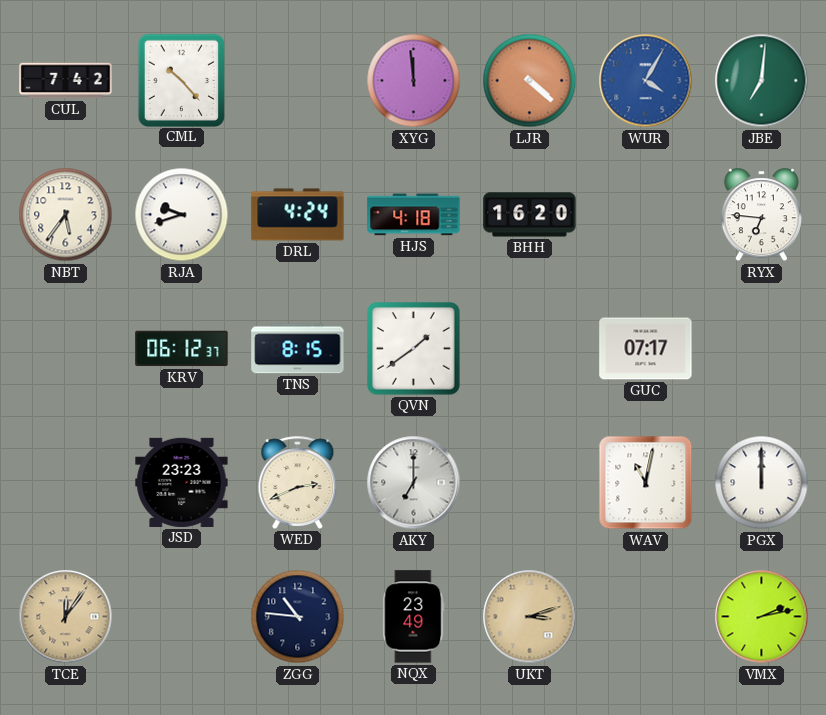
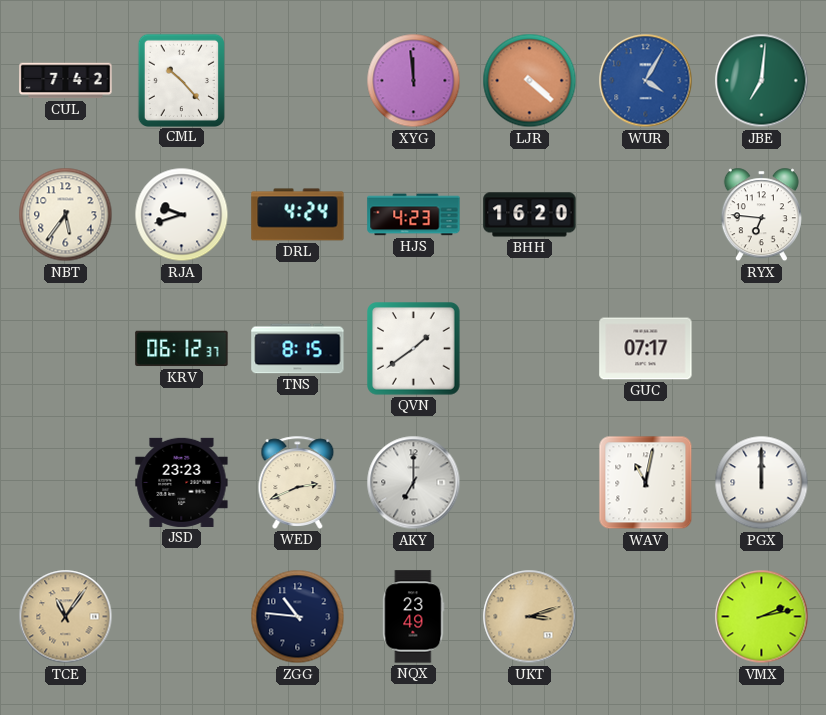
HJS: 4:18 -> 4:23 (414, 215)
TCE: 12:06 -> 11:06 (66, 617)
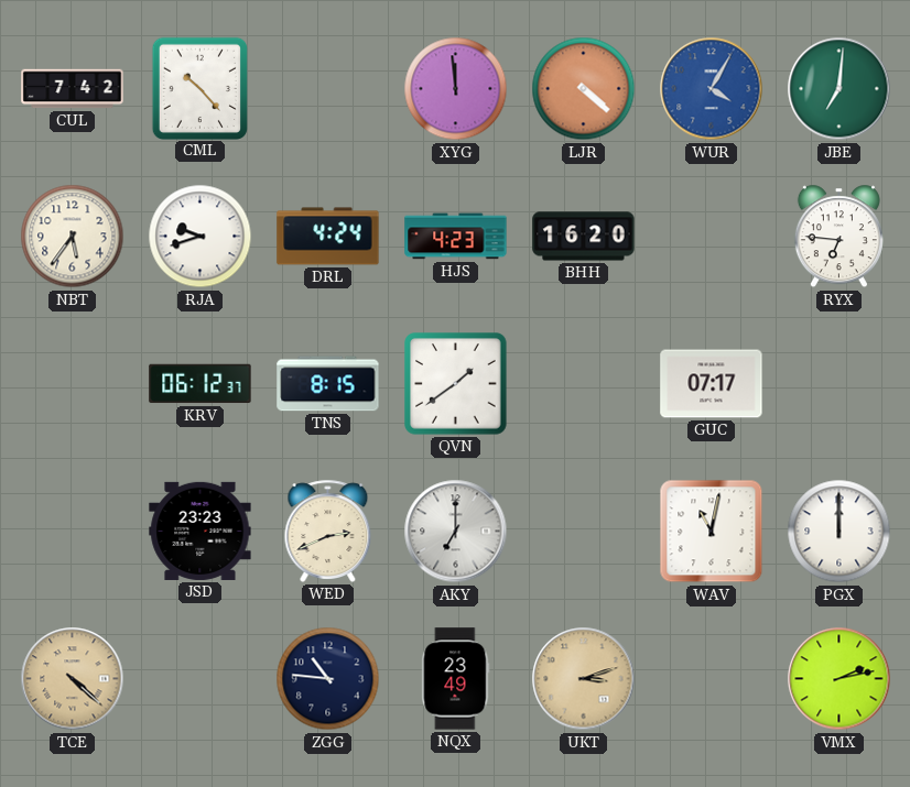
TCE: 11:06 -> 4:22 (73, 679)
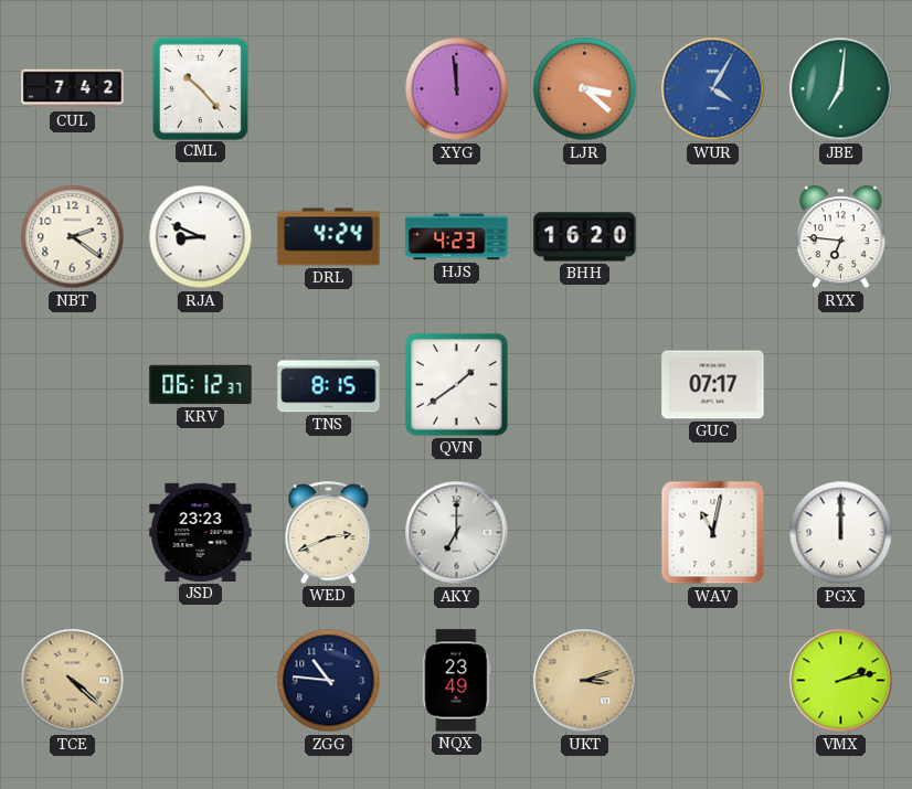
LJR: 4:22 -> 3:22 (585, 89)
NBT: 5:36 -> 2:21 (73, 237)
RJA: 9:42 -> 8:49 (201, 237)
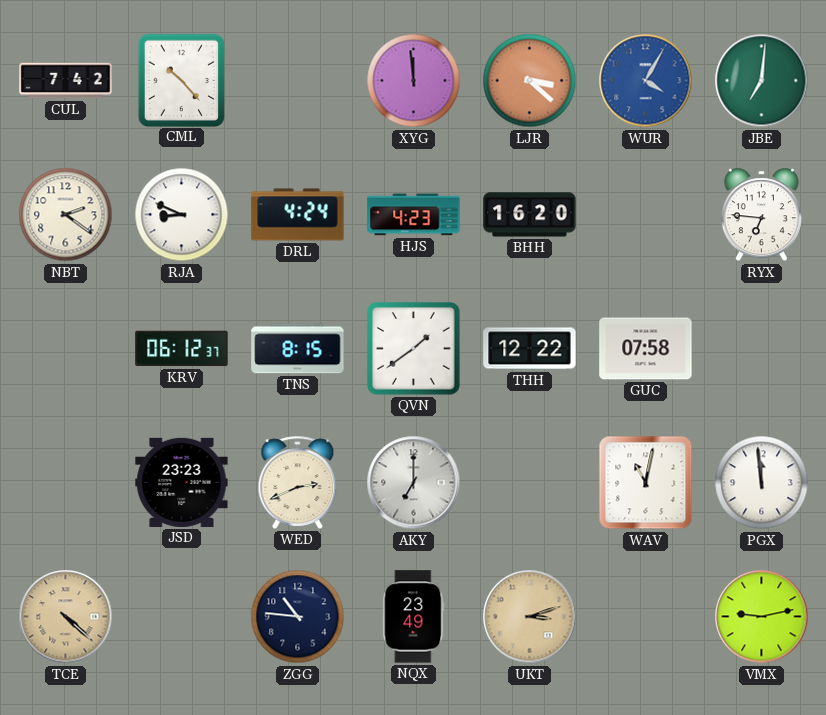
THH: none -> 12:22 (530, 349)
GUC: 07:17 -> 07:58 (646, 349)
PGX: 12:00 -> 11:59 (762, 483)
VMX: 2:13 -> 9:13 (762, 617)
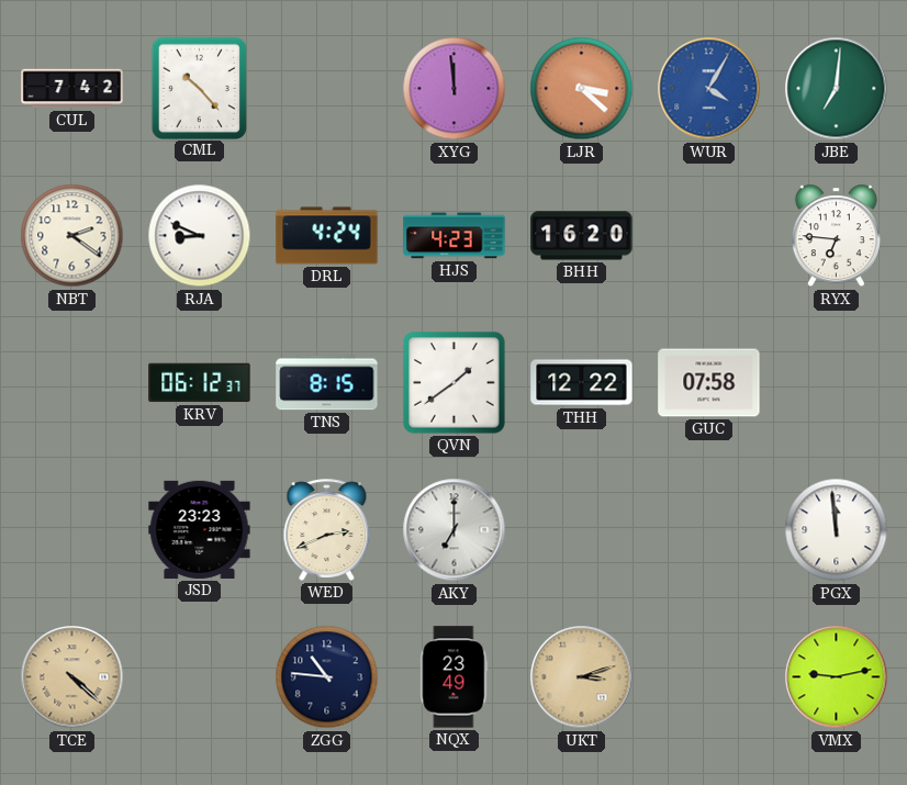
WAV: 11:02 -> none (646, 483)
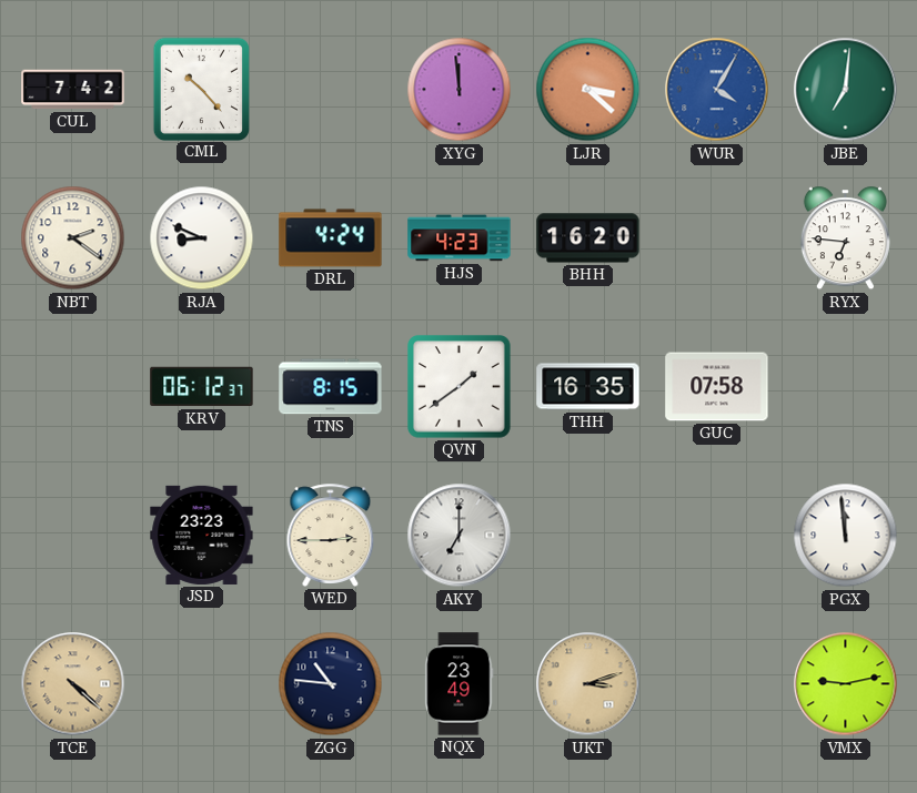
THH: 12:22 -> 16:35 (588, 387)
WED: 2:41 -> 2:45 (331, 535)
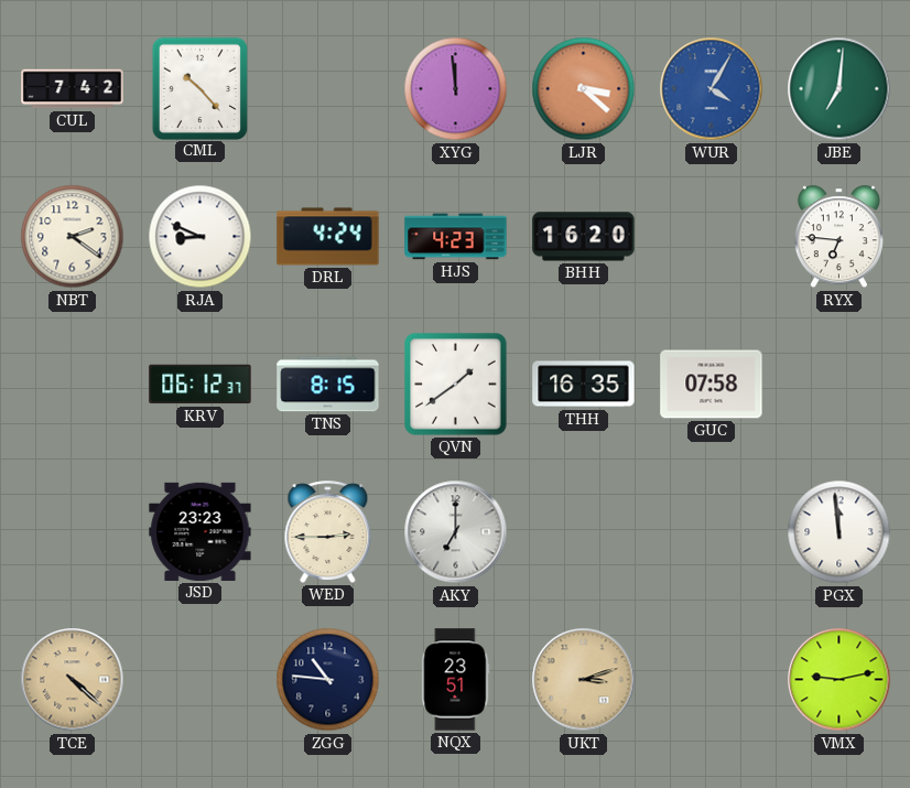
NQX: 23:49 -> 23:51 (456, 680)
